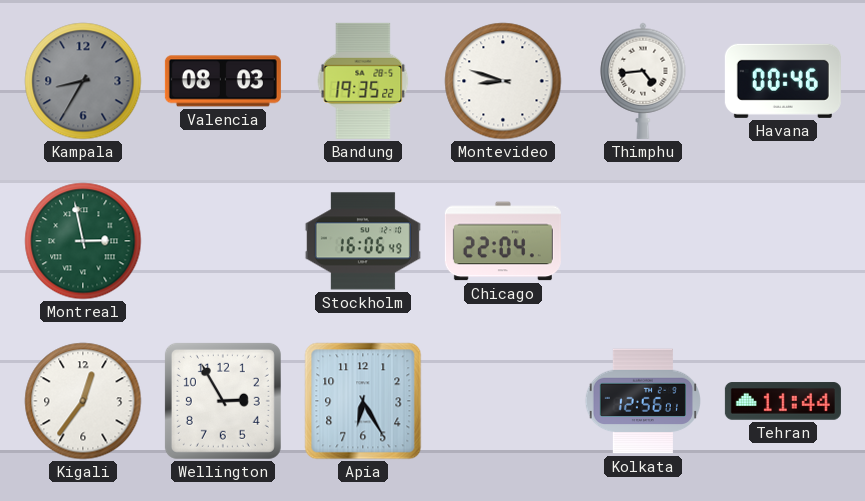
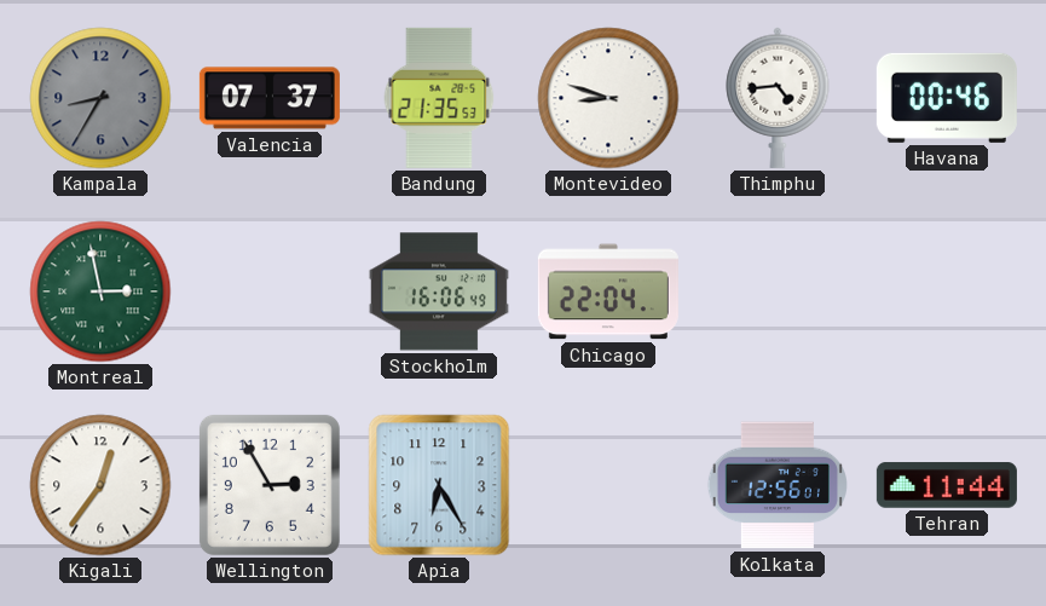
Valencia: 08:03 -> 07:37 (270, 98)
Bandung: 19:35 -> 21:35 (439, 98)
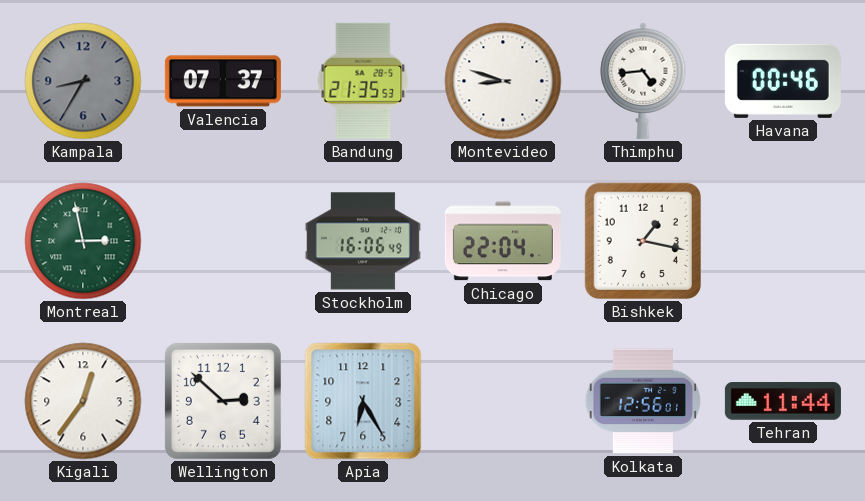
Bishkek: none -> 1:17 (643, 241)
Wellington: 2:55 -> 2:52 (223, 401)
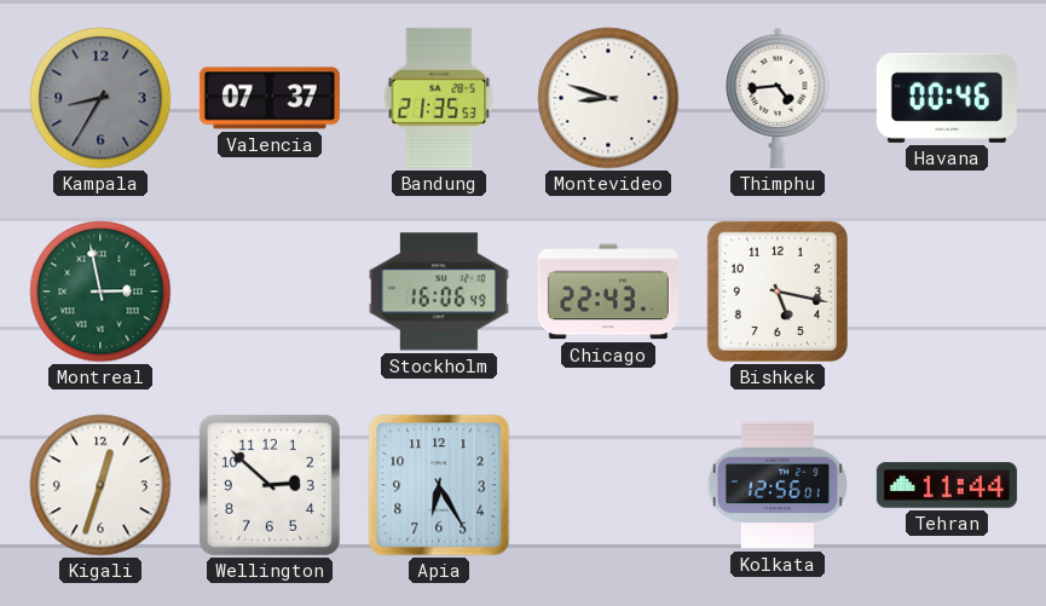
Chicago: 22:04 -> 22:43 (608, 292)
Bishkek: 1:17 -> 5:17 (778, 292)
Kigali: 12:36 -> 12:33 (100, 485)
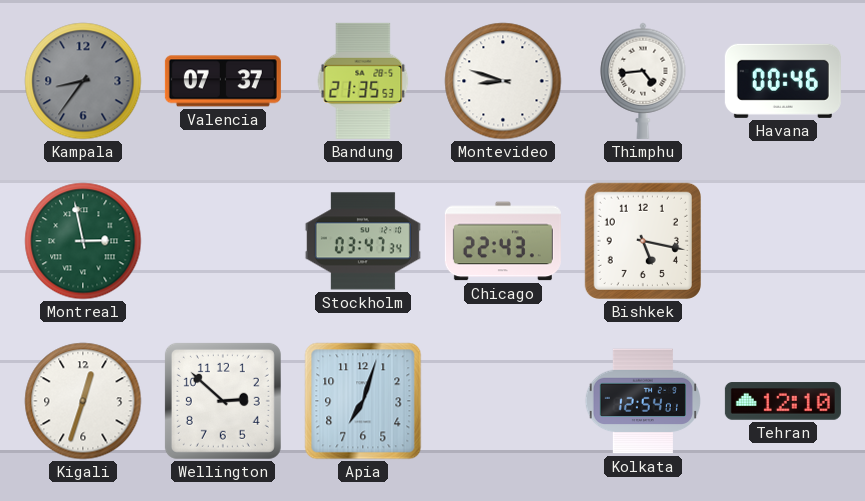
Kampala: 8:35 -> 8:36 (83, 81)
Stockholm: 16:06 -> 03:47 (363, 241)
Apia: 6:25 -> 7:03 (363, 401)
Kolkata: 12:56 -> 12:54 (643, 401)
Tehran: 11:44 -> 12:10 (783, 401)
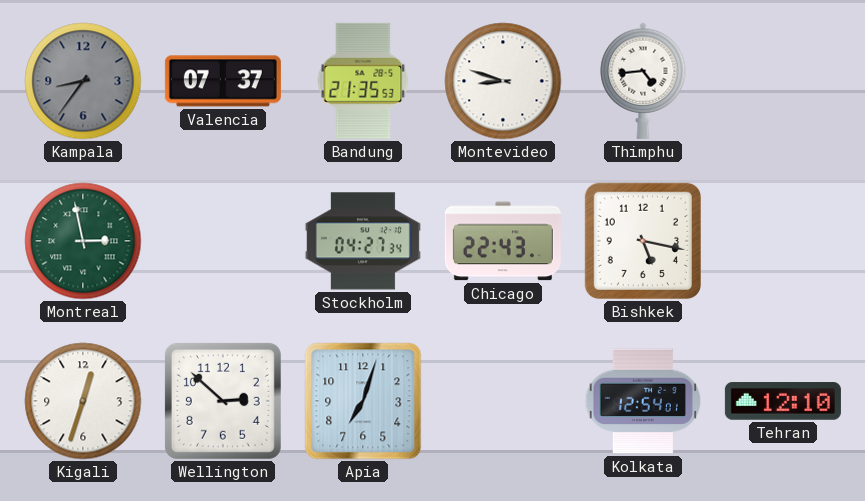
Havana: 00:46 -> none (783, 81)
Stockholm: 03:47 -> 04:27 (363, 241)
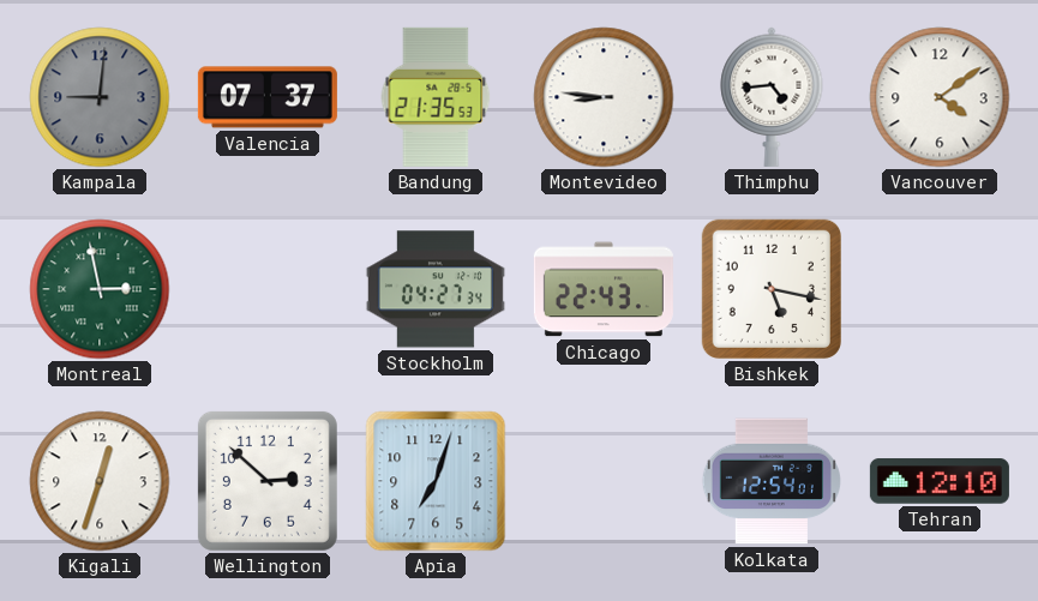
Kampala: 8:36 -> 9:01 (100, 97)
Montevideo: 8:48 -> 8:46 (604, 97)
Vancouver: none -> 4:09 (940, 97)
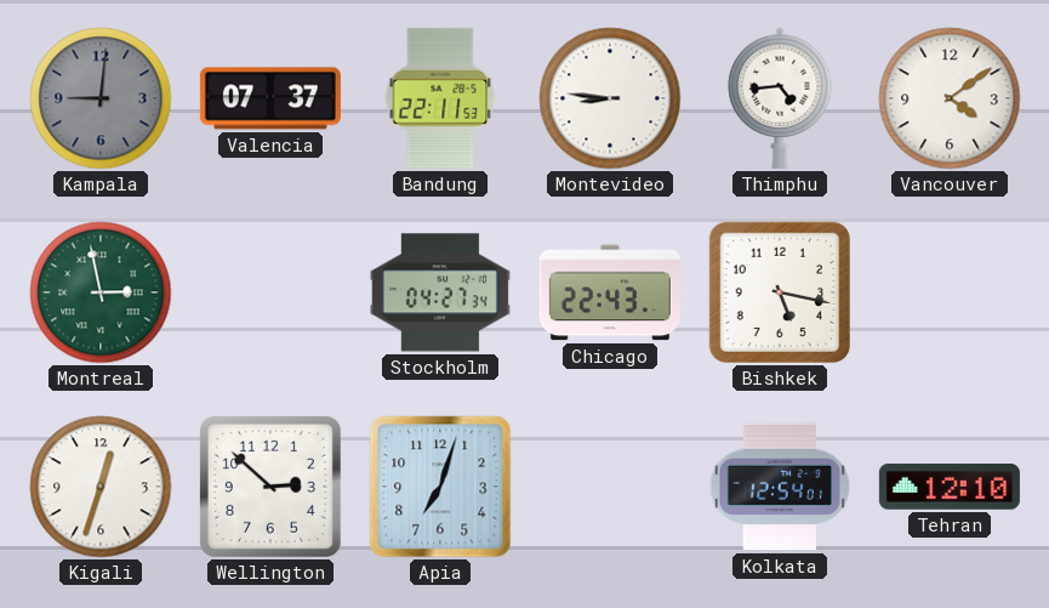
Bandung: 21:35 -> 22:11 (440, 98)
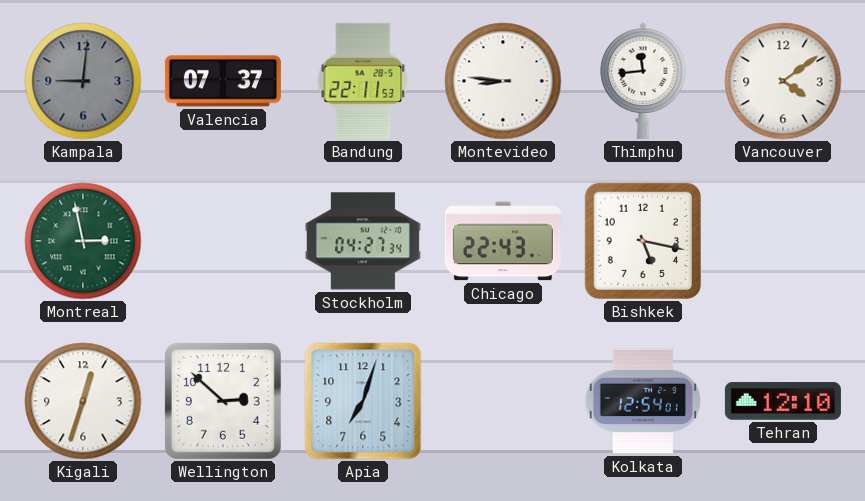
Thimphu: 4:44 -> 11:44 (643, 81)
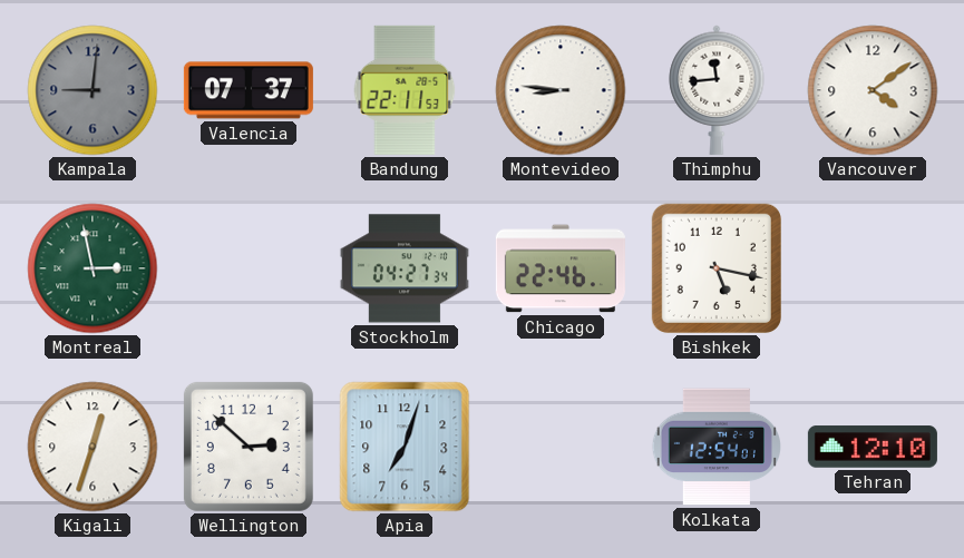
Chicago: 22:43 -> 22:46 (561, 268)
